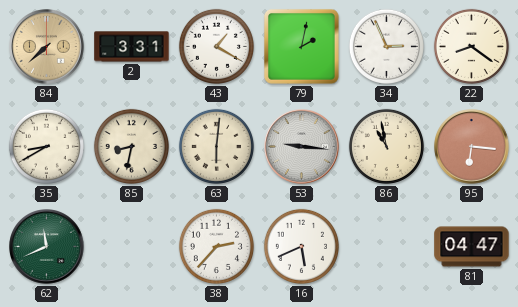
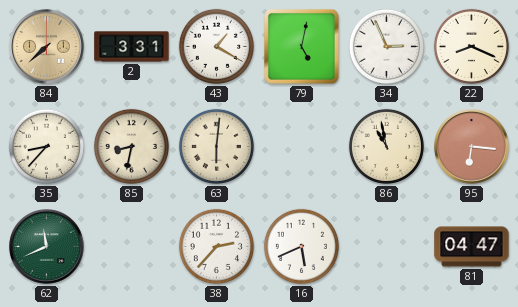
79: 2:02 -> 5:02 (302, 47)
22: 8:21 -> 8:19 (471, 46)
35: 8:40 -> 8:37 (46, 146)
53: 9:16 -> none (302, 147)
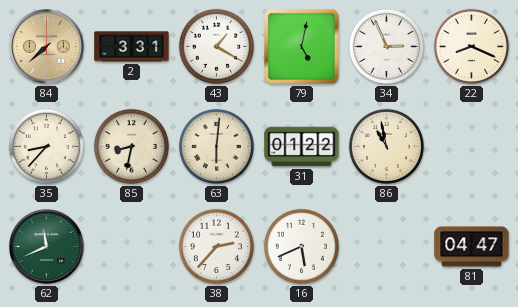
31: none -> 01:22 (302, 147)
95: 6:16 -> none (472, 147)
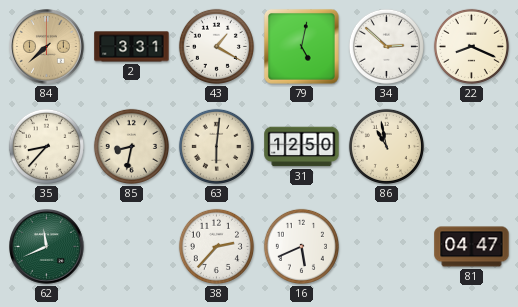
34: 2:56 -> 2:52 (386, 46)
31: 01:22 -> 12:50 (302, 147)
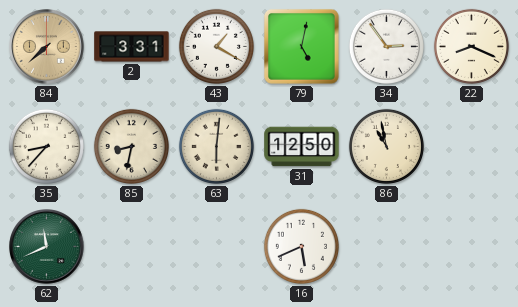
34: 2:52 -> 2:54 (386, 46)
38: 2:37 -> none (216, 246)
81: 04:47 -> none (472, 247)
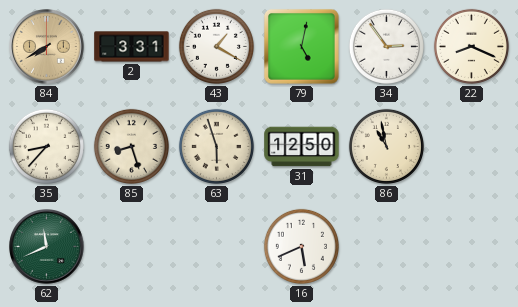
84: 7:38 -> 7:40 (47, 47)
85: 8:32 -> 8:27 (131, 146)
63: 6:01 -> 5:57 (216, 146)
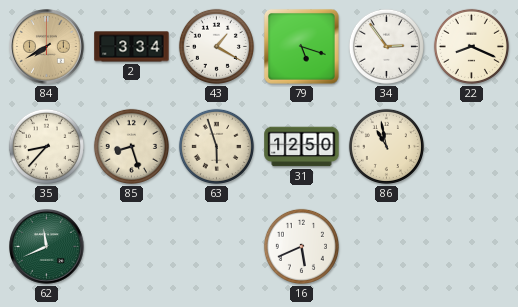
2: 3:31 -> 3:34 (132, 47)
79: 5:02 -> 5:18 (302, 47)
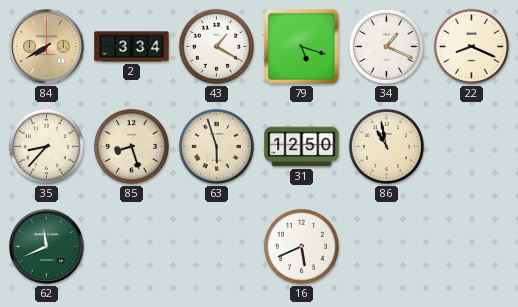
34: 2:54 -> 1:19 (386, 46)
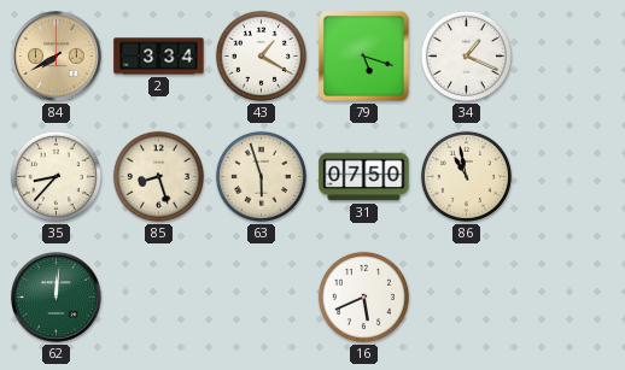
22: 8:19 -> none (471, 46)
31: 12:50 -> 07:50 (364, 177)
62: 11:41 -> 12:01 (57, 298)
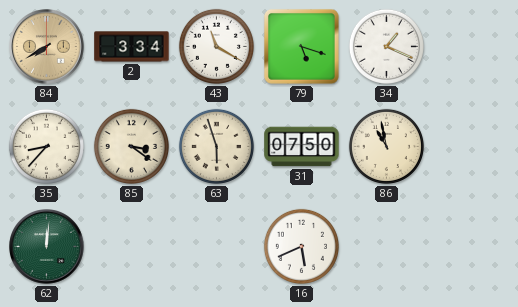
43: 1:20 -> 11:20 (216, 46)
85: 8:27 -> 3:21 (131, 146)
